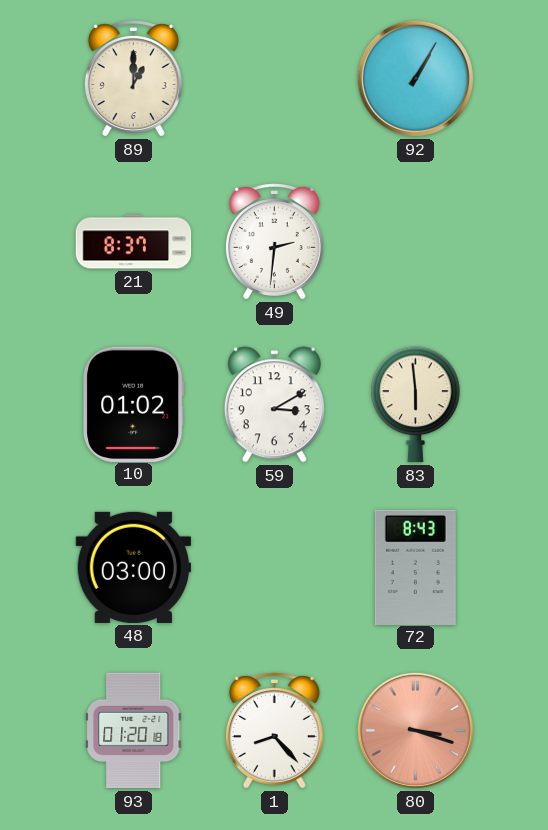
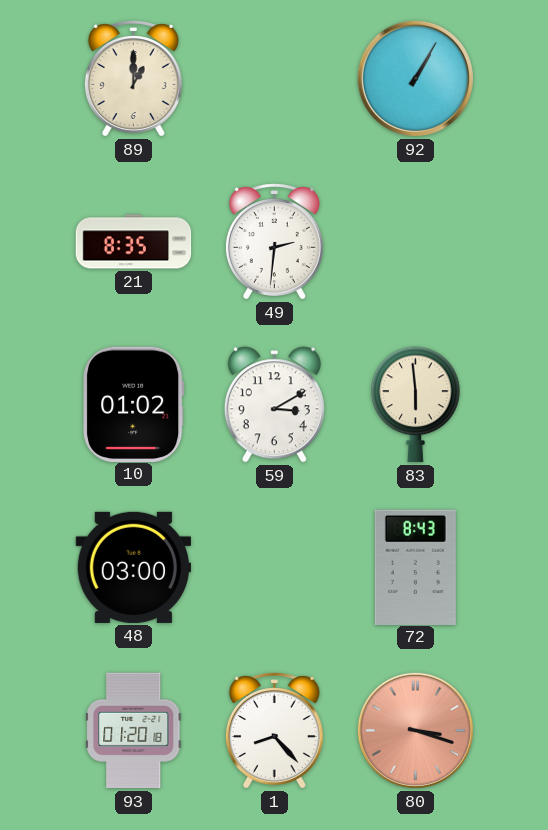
21: 8:37 -> 8:35 (134, 242)
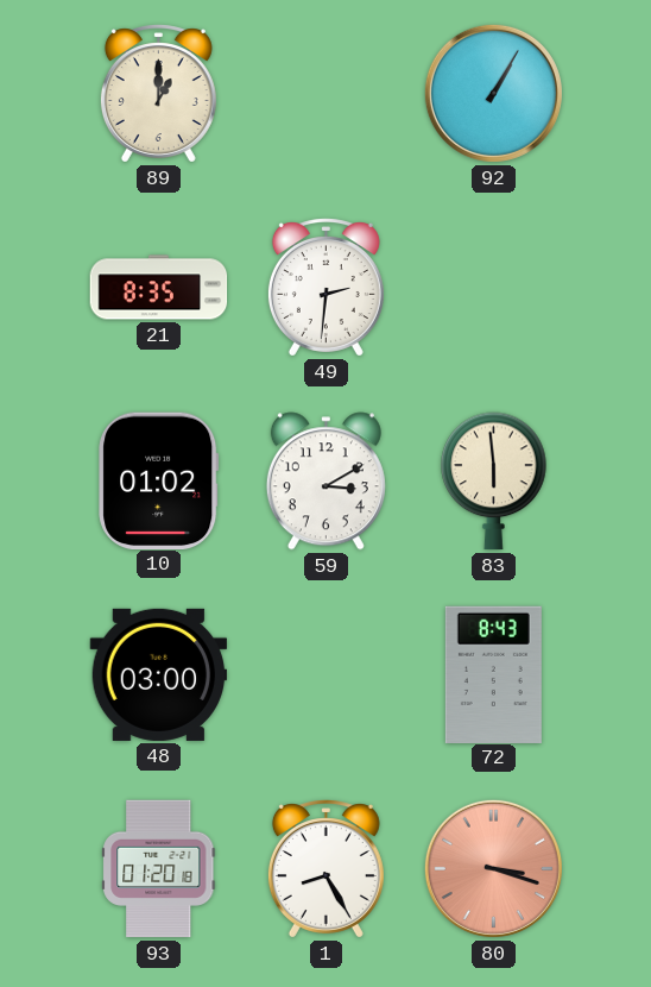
1: 8:23 -> 8:25 (325, 869)
